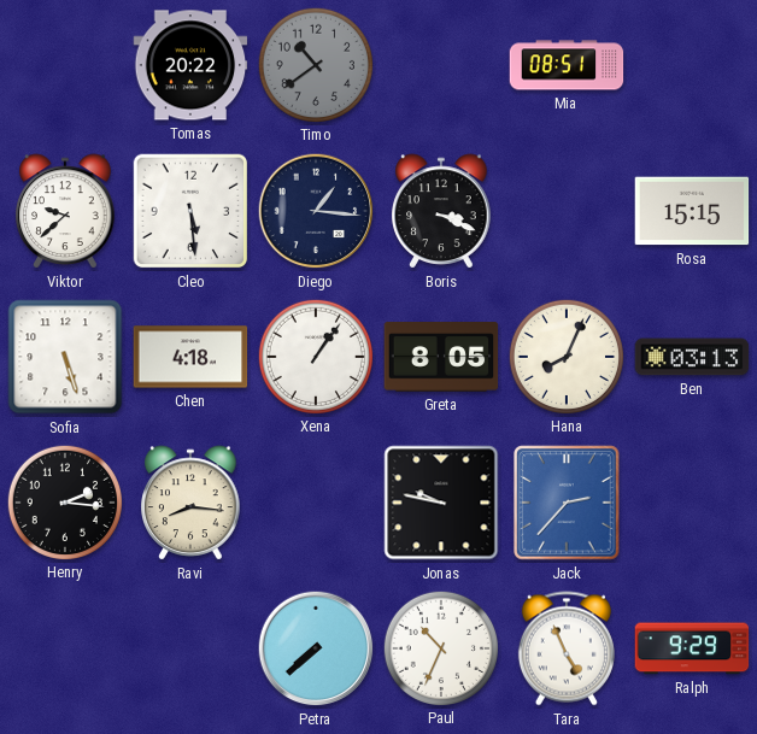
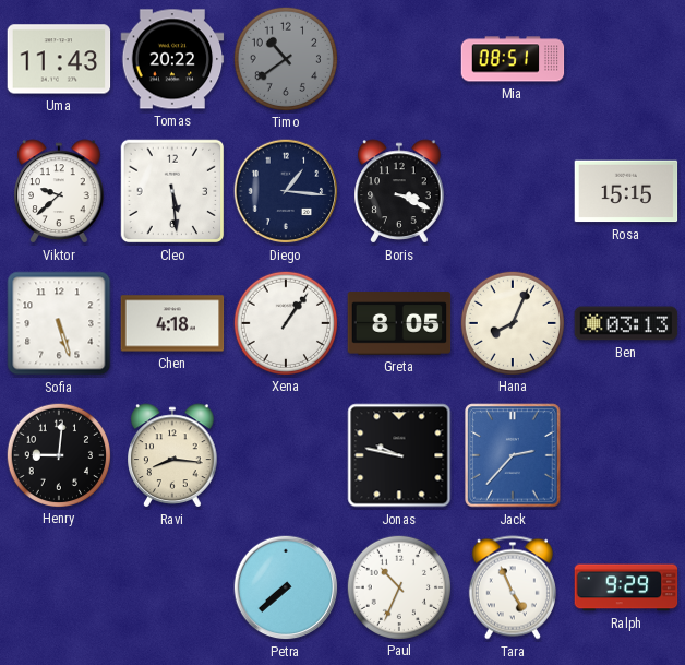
Uma: none -> 11:43 (59, 59)
Henry: 2:16 -> 9:01 (58, 454)
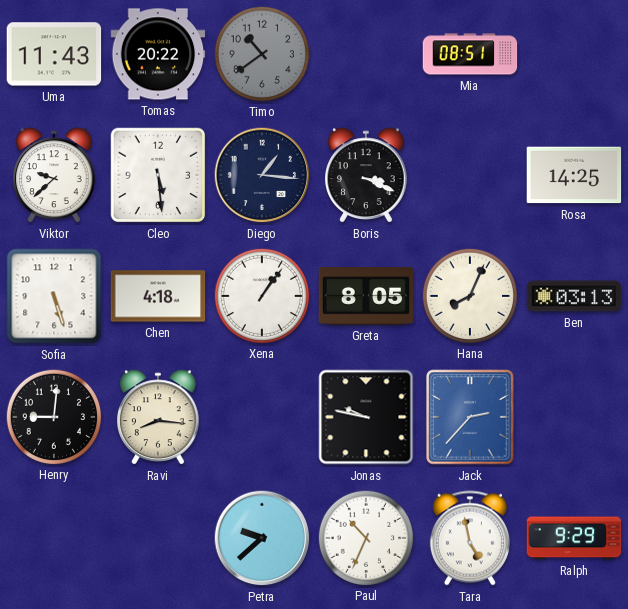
Rosa: 15:15 -> 14:25 (574, 175)
Petra: 7:38 -> 9:38 (262, 538)
Tara: 4:56 -> 4:58 (470, 538)
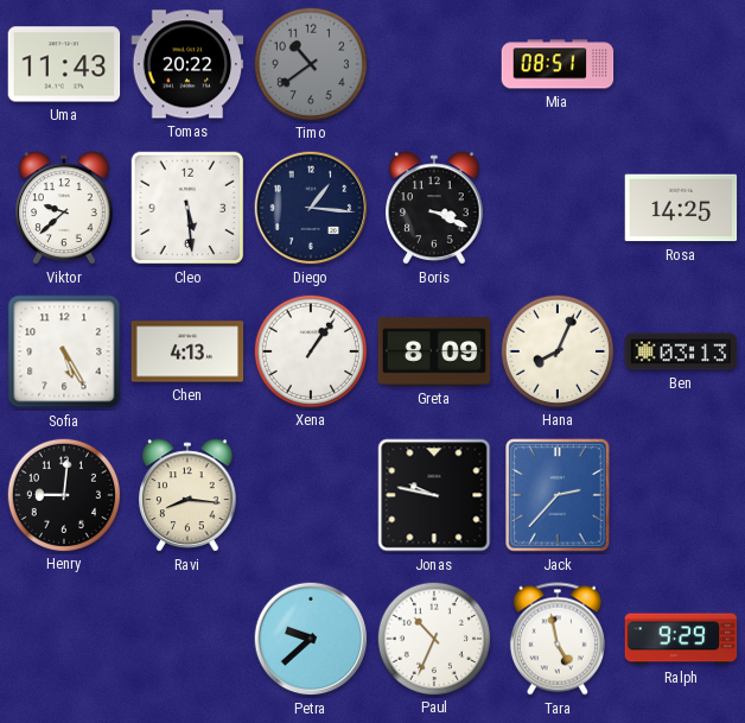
Sofia: 5:27 -> 5:25 (64, 351)
Chen: 4:18 -> 4:13 (187, 351)
Greta: 8:05 -> 8:09 (434, 351)
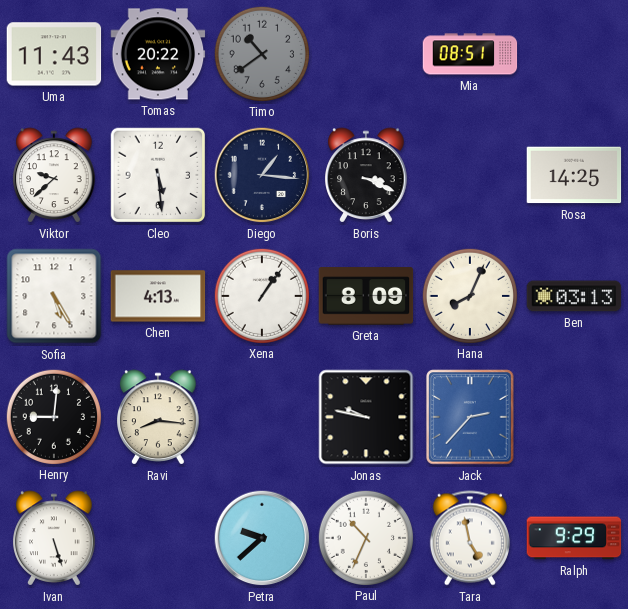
Ivan: none -> 5:27 (54, 538)
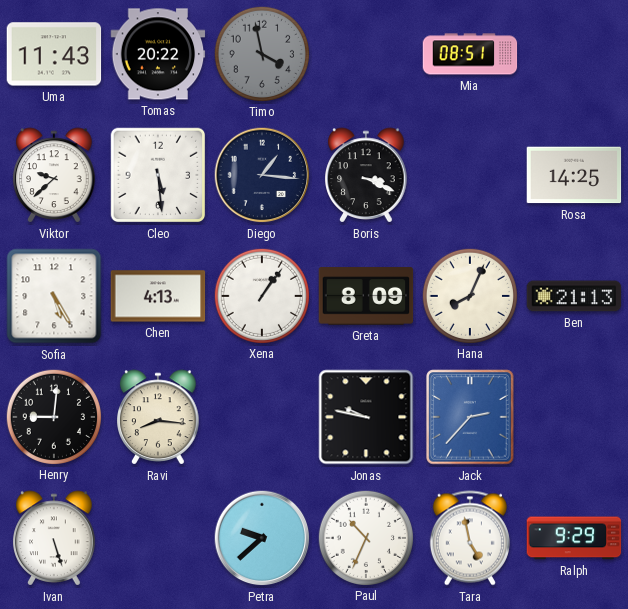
Timo: 10:39 -> 3:58 (261, 53)
Ben: 03:13 -> 21:13 (574, 296)
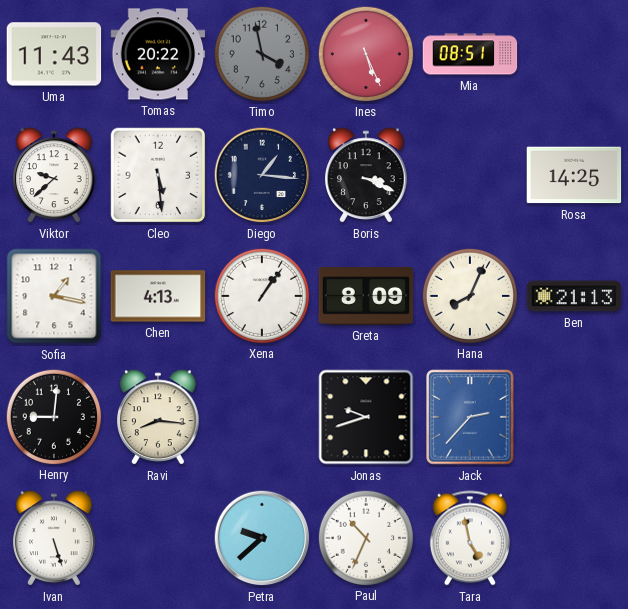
Ines: none -> 5:26 (365, 53)
Sofia: 5:25 -> 1:17 (54, 296)
Jonas: 9:47 -> 9:42 (366, 417)
Ralph: 9:29 -> none (574, 538)
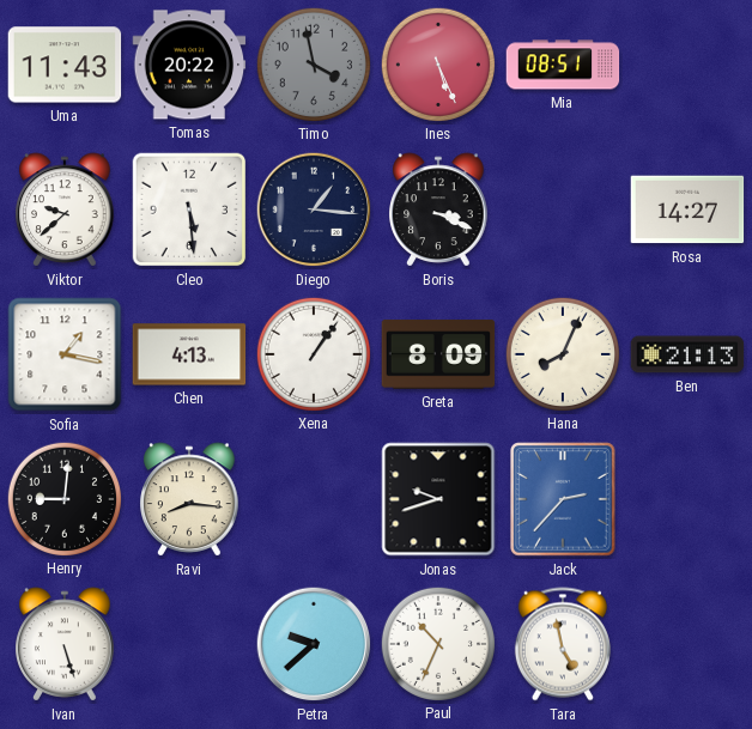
Rosa: 14:25 -> 14:27 (687, 209)
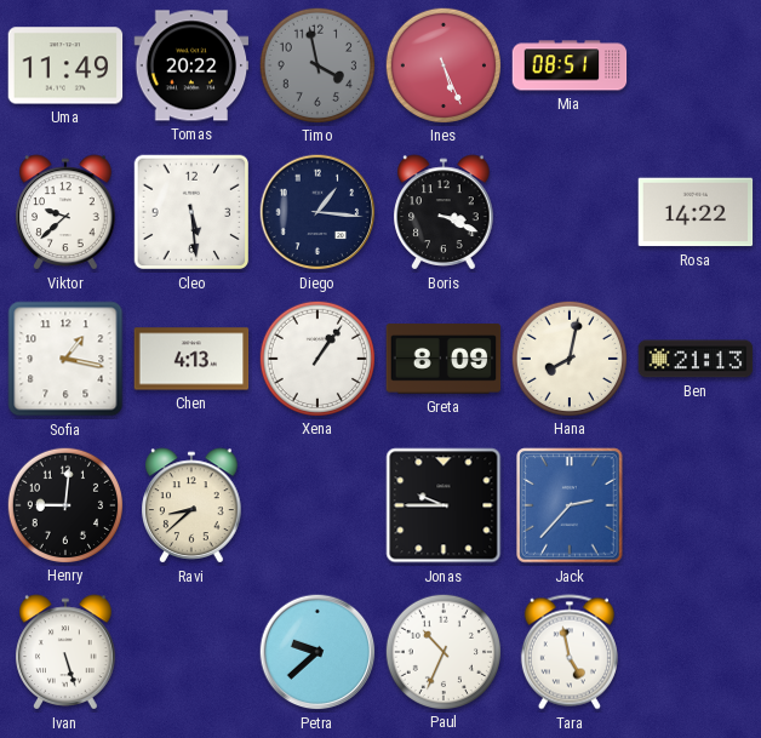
Uma: 11:43 -> 11:49 (65, 65)
Rosa: 14:27 -> 14:22 (696, 212)
Hana: 8:04 -> 8:02 (568, 357)
Ravi: 8:16 -> 8:38 (191, 505)
Jonas: 9:42 -> 9:45 (444, 505)
